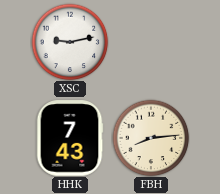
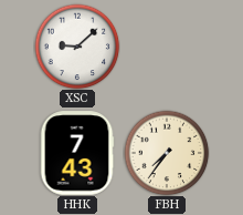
XSC: 9:13 -> 9:08 (77, 47)
FBH: 8:14 -> 7:36 (167, 153)
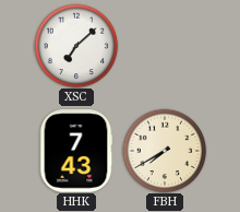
XSC: 9:08 -> 7:08 (76, 46)
FBH: 7:36 -> 7:40 (165, 151)
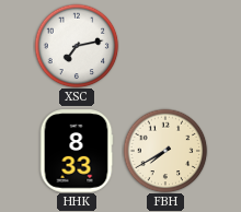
XSC: 7:08 -> 7:13 (77, 46)
HHK: 7:43 -> 8:33 (77, 151)
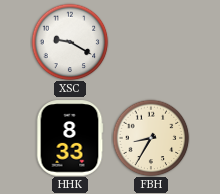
XSC: 7:13 -> 9:20 (70, 42)
FBH: 7:40 -> 8:35 (151, 138)
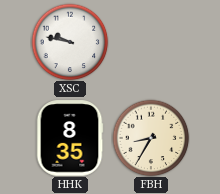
XSC: 9:20 -> 9:47 (70, 42)
HHK: 8:33 -> 8:35 (70, 138)
